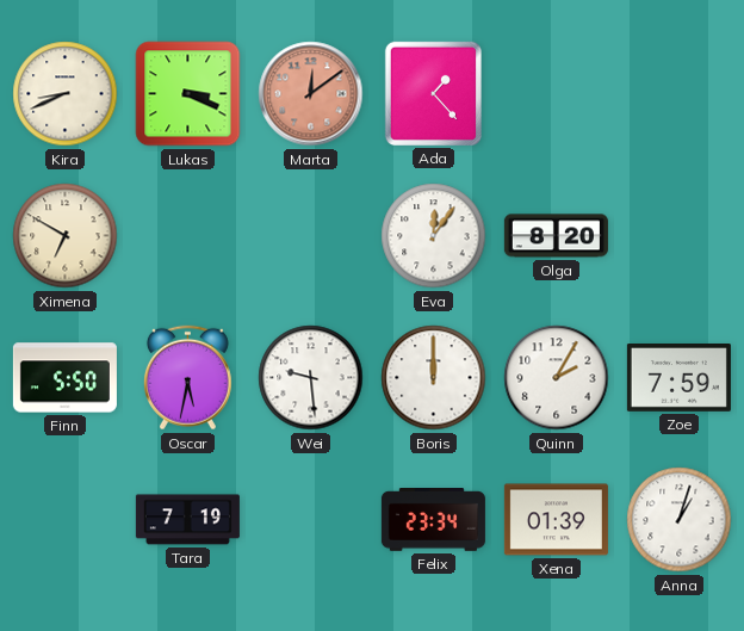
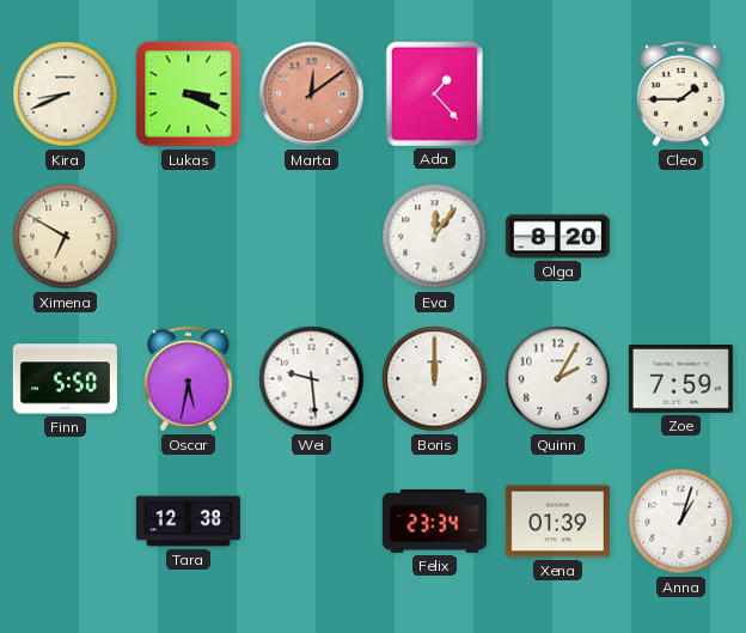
Cleo: none -> 1:45 (680, 95)
Tara: 7:19 -> 12:38 (188, 522)
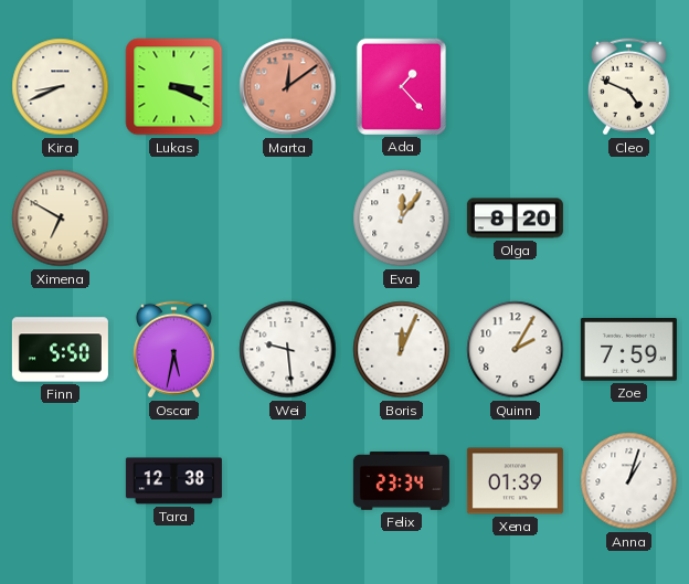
Cleo: 1:45 -> 4:49 (628, 87)
Boris: 12:00 -> 12:04 (402, 350)
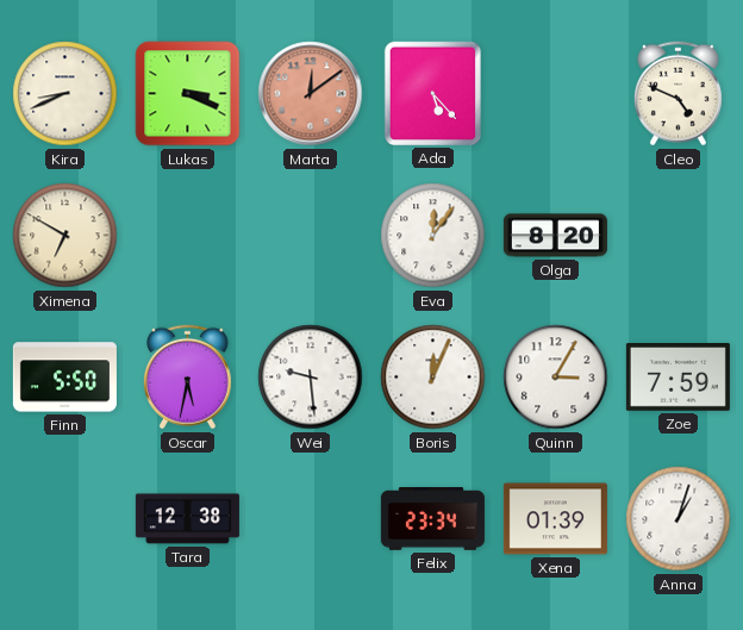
Ada: 1:23 -> 5:23 (432, 93)
Quinn: 2:05 -> 3:05 (556, 378)
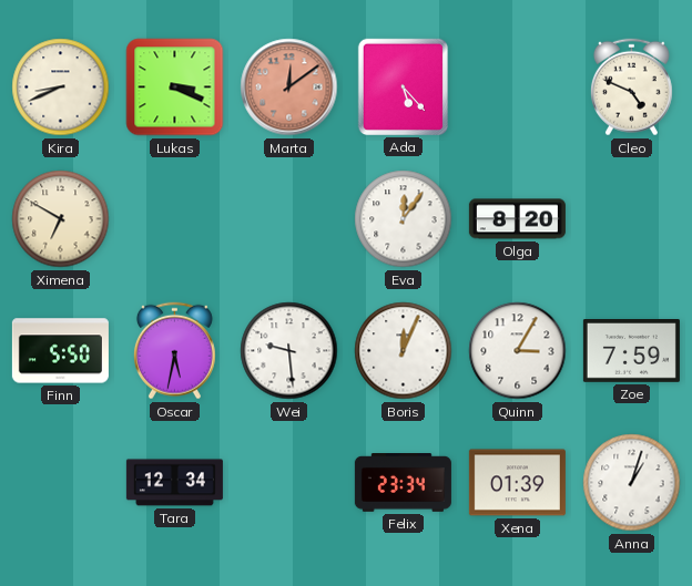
Tara: 12:38 -> 12:34 (174, 483)
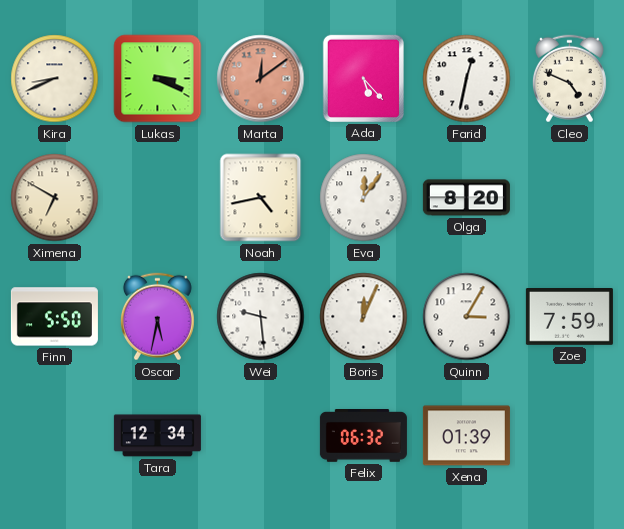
Farid: none -> 12:32 (467, 79)
Noah: none -> 4:43 (261, 198)
Felix: 23:34 -> 06:32 (363, 436)
Anna: 1:03 -> none (632, 483)
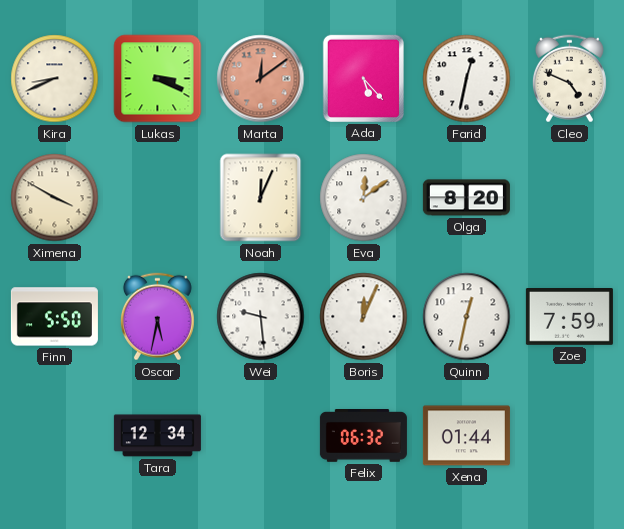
Ximena: 6:50 -> 3:50 (55, 198)
Noah: 4:43 -> 12:04 (261, 198)
Eva: 12:06 -> 12:09 (364, 198)
Quinn: 3:05 -> 12:32 (467, 317)
Xena: 01:39 -> 01:44 (466, 436)
